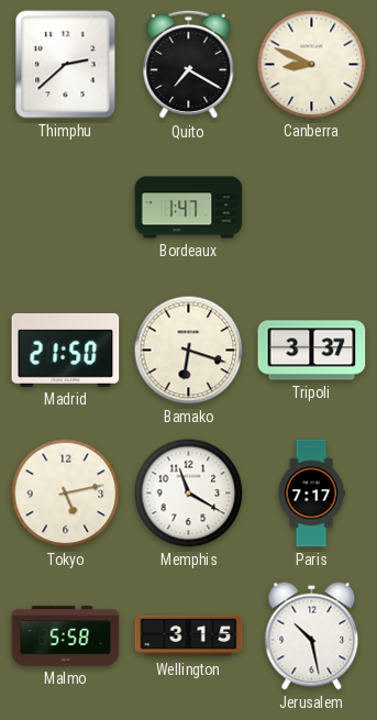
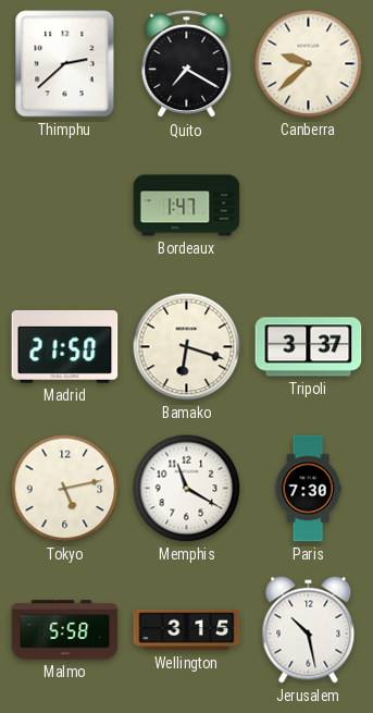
Canberra: 8:49 -> 9:38 (309, 64)
Paris: 7:17 -> 7:30 (308, 489)
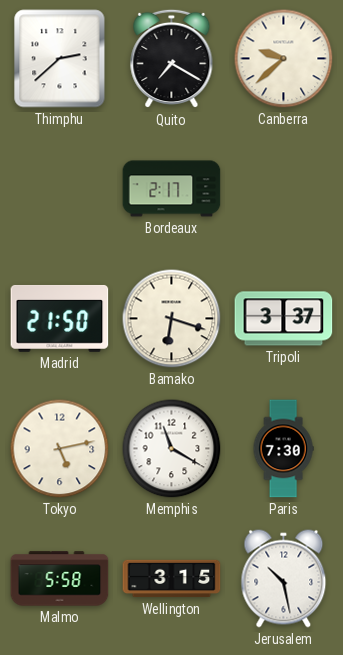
Bordeaux: 1:47 -> 2:17 (172, 189)
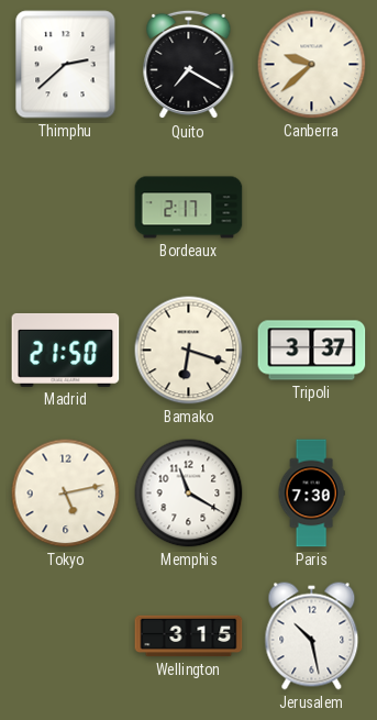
Malmo: 5:58 -> none (60, 579)
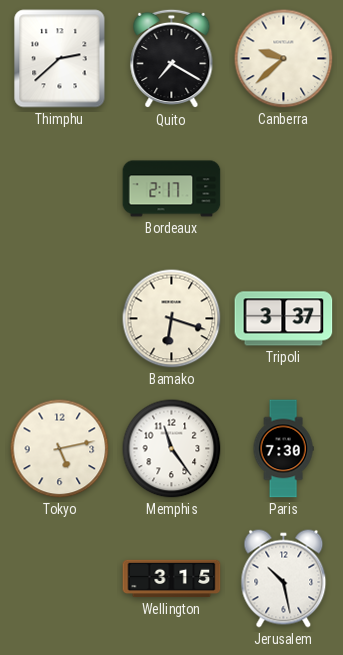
Madrid: 21:50 -> none (66, 350)
Memphis: 11:20 -> 11:24 (172, 449)
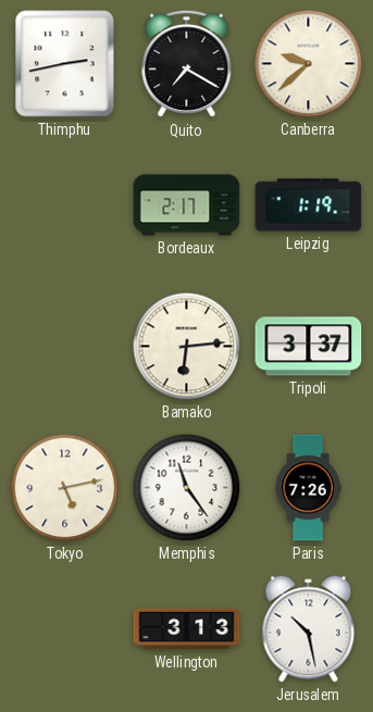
Thimphu: 2:38 -> 2:43 (65, 64)
Leipzig: none -> 1:19 (309, 205)
Bamako: 6:18 -> 6:14 (187, 347)
Paris: 7:30 -> 7:26 (308, 488)
Wellington: 3:15 -> 3:13 (187, 629)
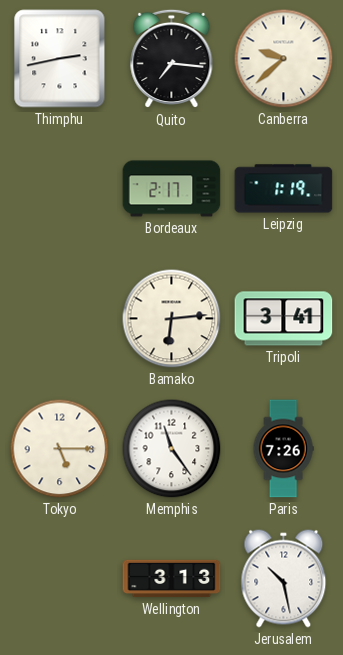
Quito: 7:20 -> 7:16 (172, 59)
Tripoli: 3:37 -> 3:41 (284, 319)
Tokyo: 5:13 -> 5:15 (60, 449)
